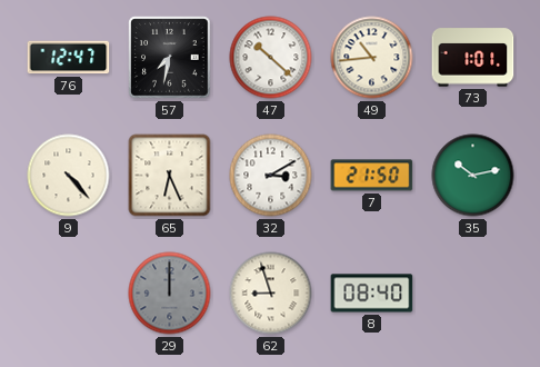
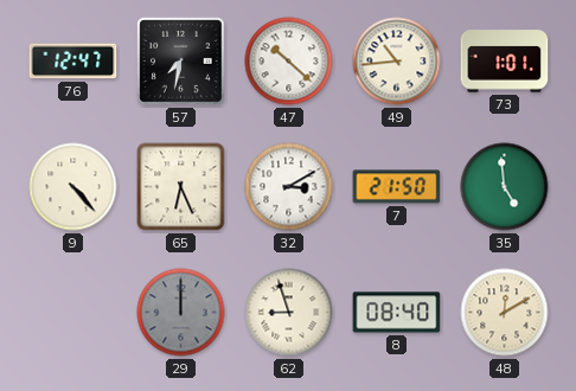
35: 10:13 -> 4:59 (505, 187)
48: none -> 12:10 (505, 313)
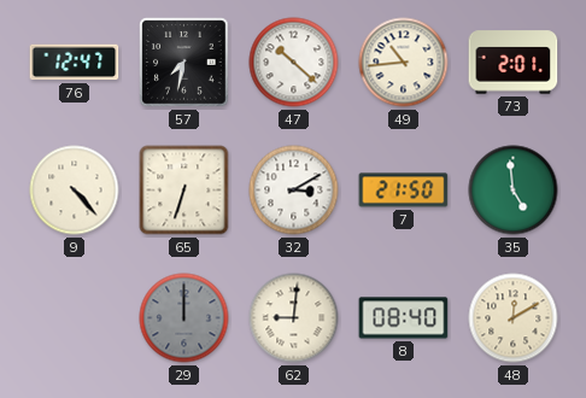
73: 1:01 -> 2:01 (514, 63)
65: 6:26 -> 6:33 (184, 191)
62: 8:57 -> 9:01 (294, 318)
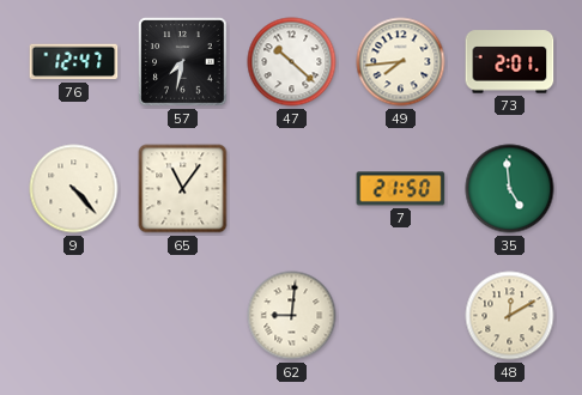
49: 10:44 -> 7:44 (401, 62)
65: 6:33 -> 11:06 (183, 189)
32: 3:10 -> none (294, 191)
29: 12:00 -> none (184, 318)
8: 08:40 -> none (404, 318)
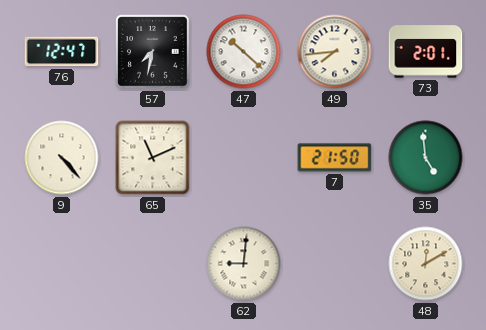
65: 11:06 -> 11:11 (153, 158)
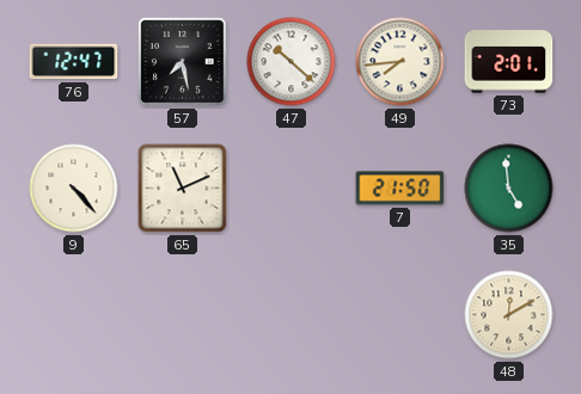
57: 7:32 -> 7:28 (183, 62)
62: 9:01 -> none (244, 264)
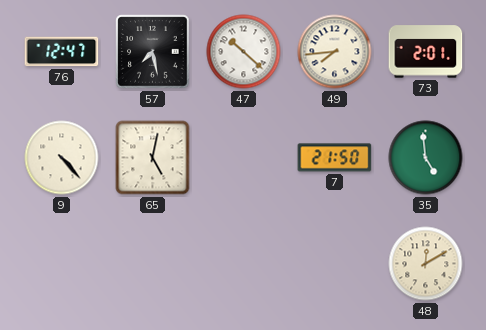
65: 11:11 -> 5:02 (153, 158)
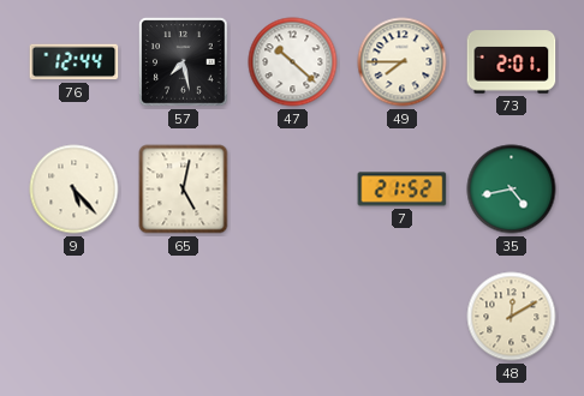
76: 12:47 -> 12:44 (75, 62)
49: 7:44 -> 7:45 (403, 62)
9: 4:23 -> 5:23 (75, 190)
7: 21:50 -> 21:52 (403, 190)
35: 4:59 -> 4:43 (512, 190)
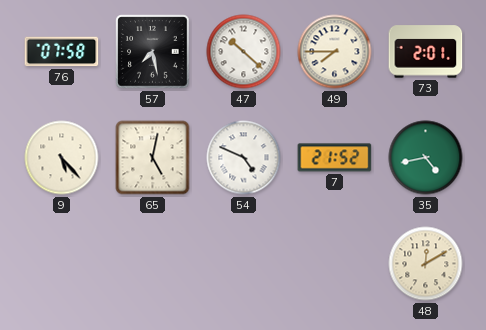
76: 12:44 -> 07:58 (62, 52)
54: none -> 4:49 (244, 158)
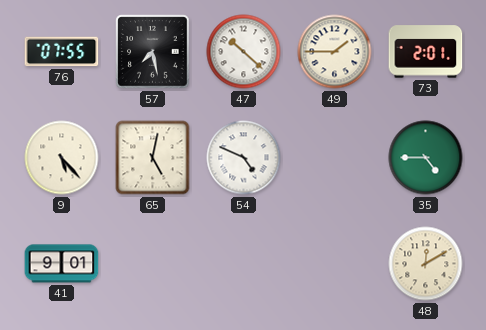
76: 07:58 -> 07:55 (62, 52)
49: 7:45 -> 1:45 (335, 52)
7: 21:52 -> none (335, 158)
35: 4:43 -> 4:45 (426, 158)
41: none -> 9:01 (62, 264)
